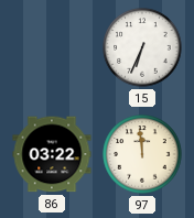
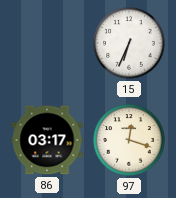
86: 03:22 -> 03:17 (47, 140)
97: 11:59 -> 12:18 (129, 140)
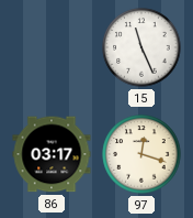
15: 6:34 -> 11:26 (141, 47)
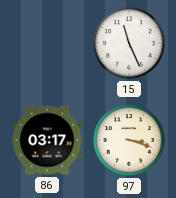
97: 12:18 -> 3:18 (129, 140)
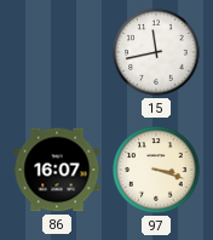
15: 11:26 -> 11:43 (156, 52)
86: 03:17 -> 16:07 (57, 170)
